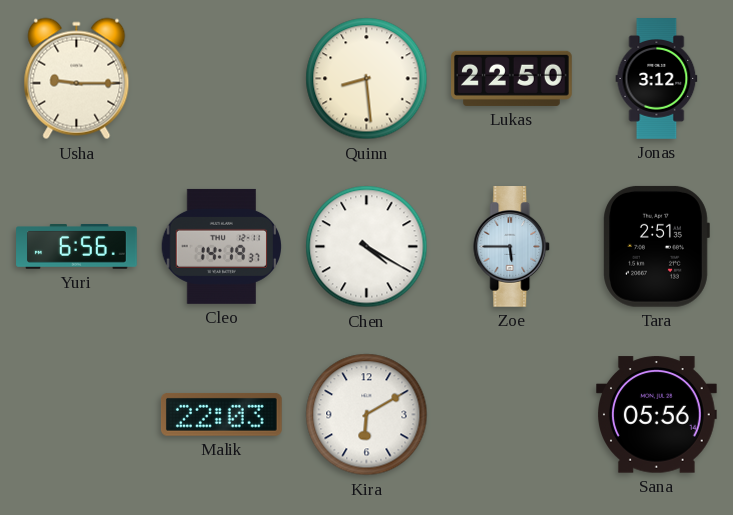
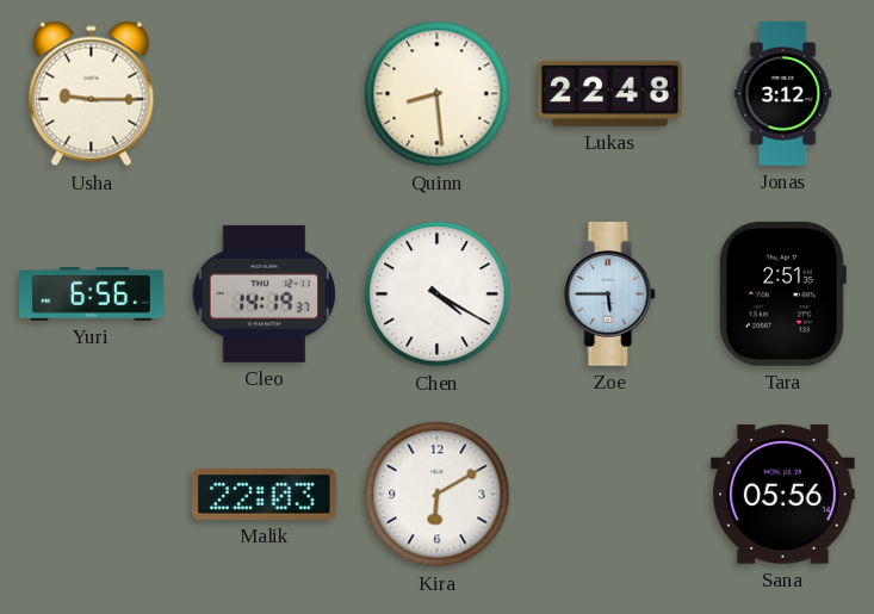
Lukas: 22:50 -> 22:48 (610, 93)
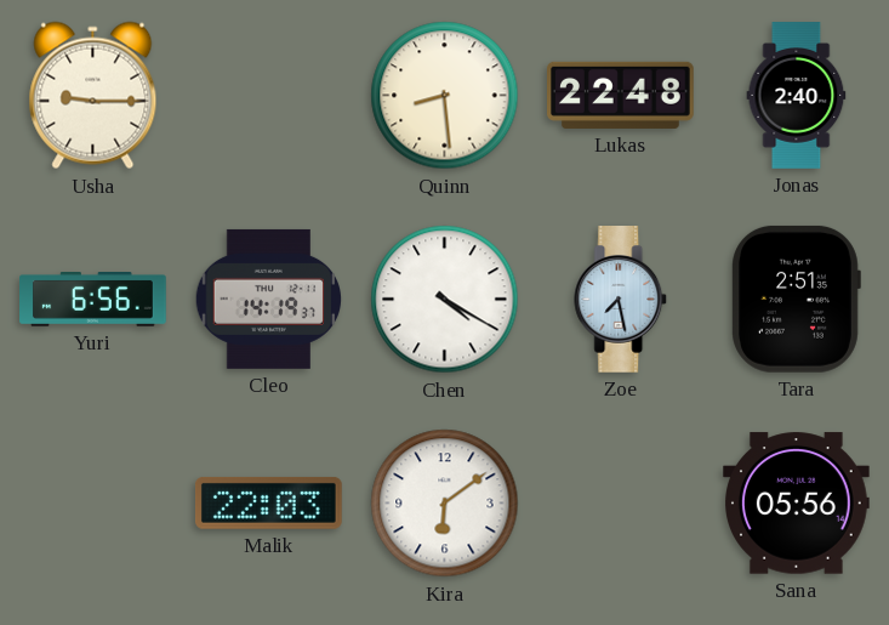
Jonas: 3:12 -> 2:40 (797, 96)
Zoe: 5:45 -> 7:28 (621, 300)
Kira: 6:10 -> 6:09 (445, 504)
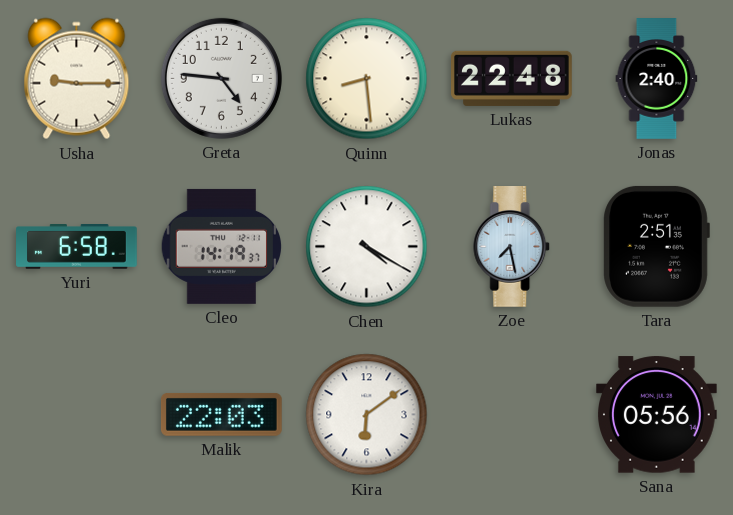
Greta: none -> 4:46 (221, 78)
Yuri: 6:56 -> 6:58 (77, 247)
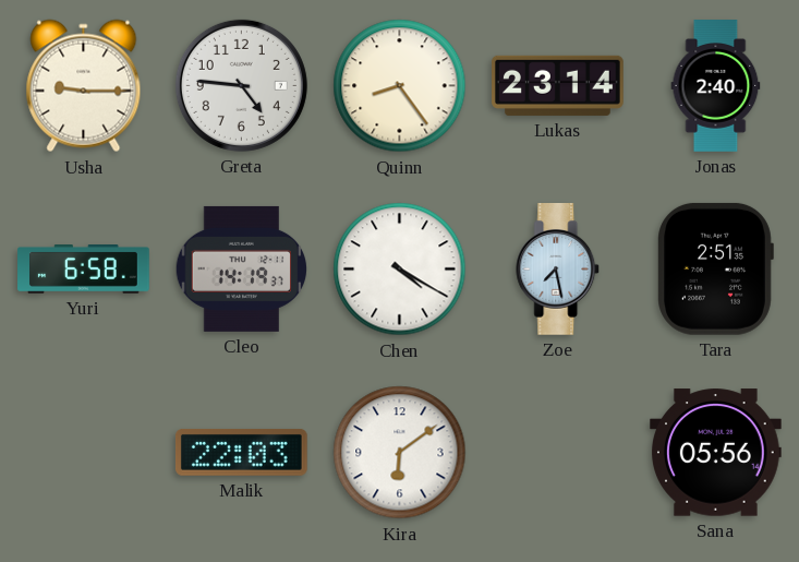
Quinn: 8:29 -> 8:24 (400, 86)
Lukas: 22:48 -> 23:14 (558, 85)
